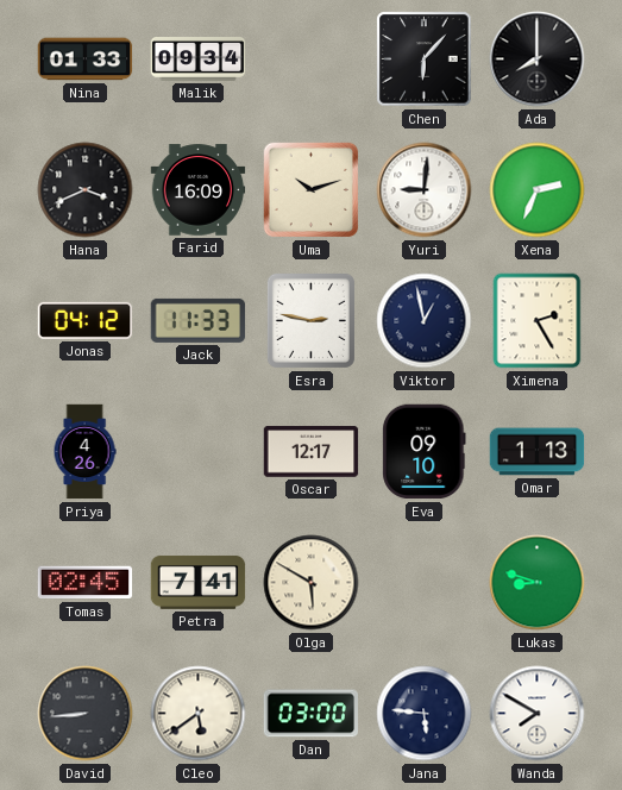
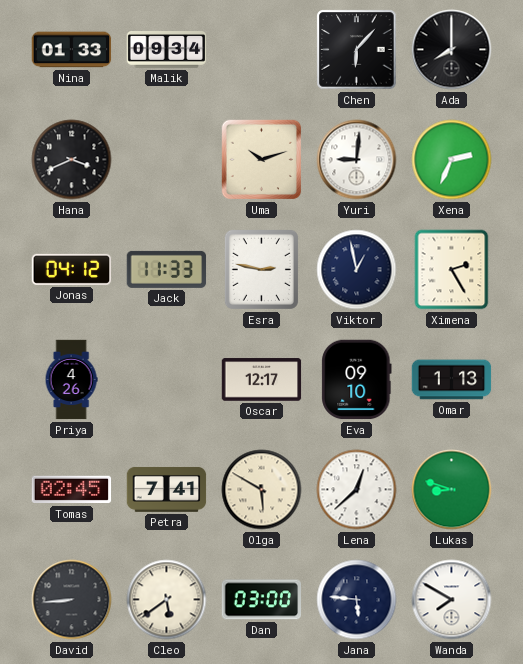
Farid: 16:09 -> none (199, 190)
Lena: none -> 12:38 (357, 490)
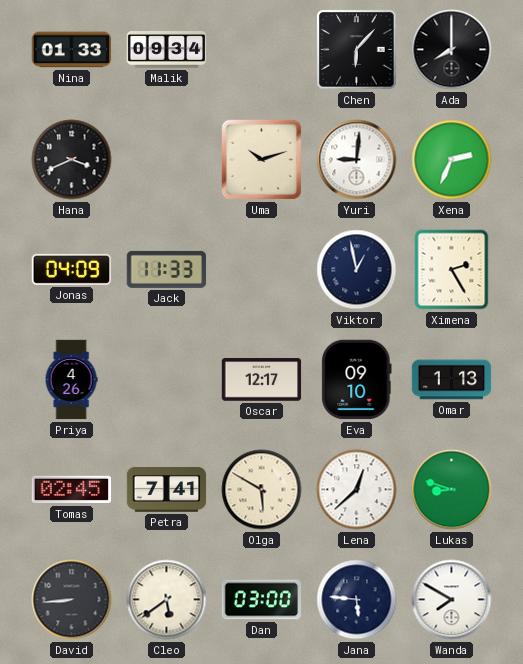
Jonas: 04:12 -> 04:09 (72, 269)
Esra: 2:47 -> none (261, 269)
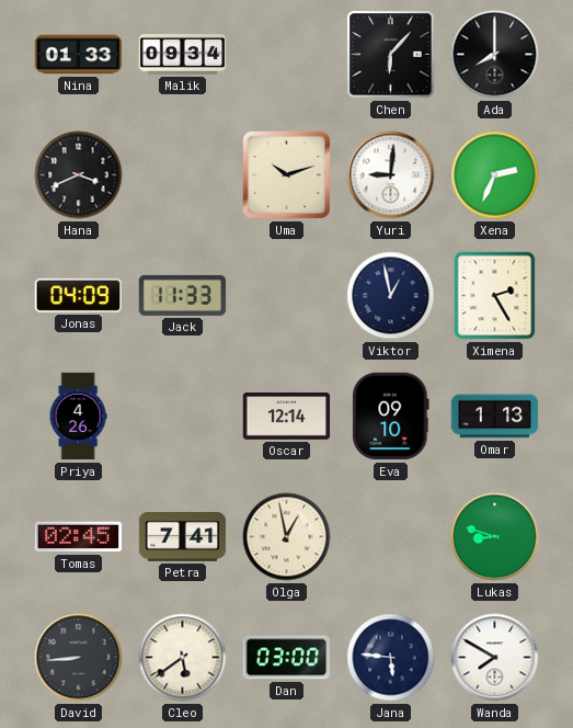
Oscar: 12:17 -> 12:14 (287, 417)
Olga: 5:50 -> 12:58 (287, 537)
Lena: 12:38 -> none (357, 490)
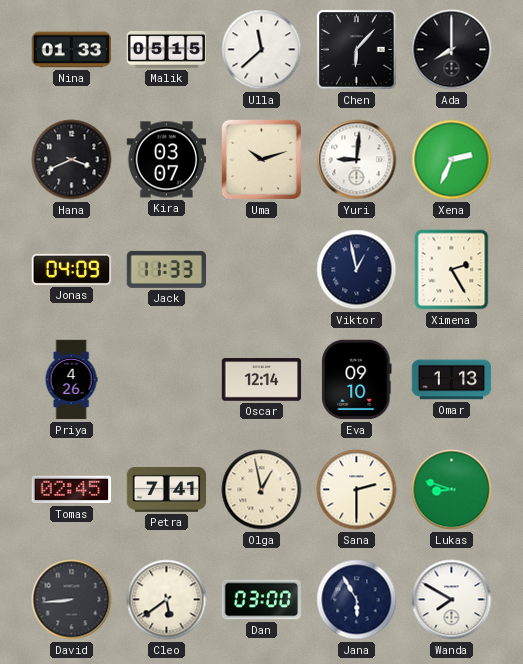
Malik: 09:34 -> 05:15 (167, 50)
Ulla: none -> 11:38 (262, 50)
Kira: none -> 03:07 (167, 160)
Sana: none -> 2:30 (357, 490)
Jana: 5:46 -> 5:55 (357, 600)
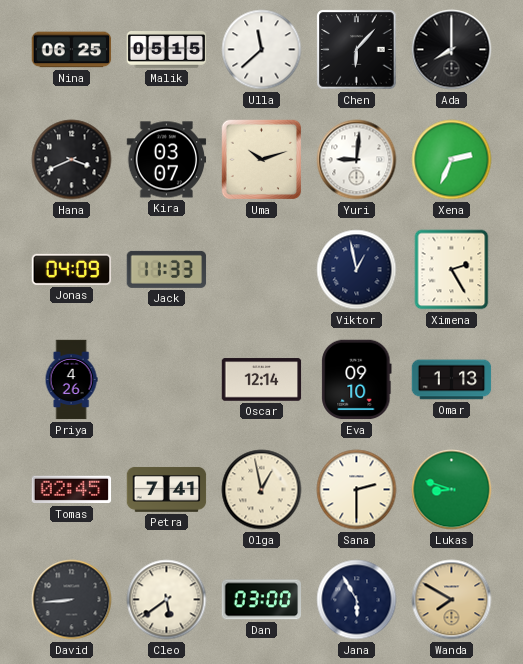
Nina: 01:33 -> 06:25 (72, 50)
Wanda dial: white -> champagne (452, 600)
